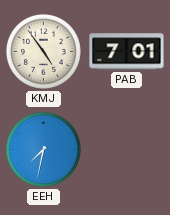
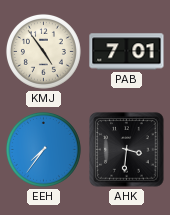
EEH: 7:32 -> 7:36 (43, 149)
AHK: none -> 3:31 (127, 150)
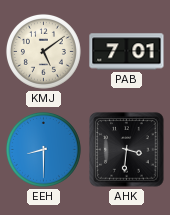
KMJ: 4:54 -> 5:09 (43, 51)
EEH: 7:36 -> 8:30 (43, 149)
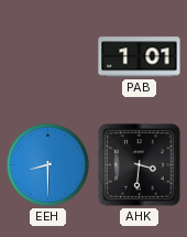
KMJ: 5:09 -> none (43, 51)
PAB: 7:01 -> 1:01 (140, 57)
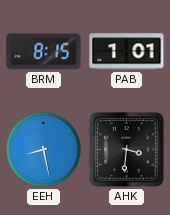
BRM: none -> 8:15 (44, 52)
EEH: 8:30 -> 8:28 (43, 149)
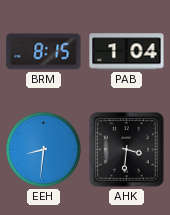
PAB: 1:01 -> 1:04 (127, 52)
EEH: 8:28 -> 8:31 (43, 149)
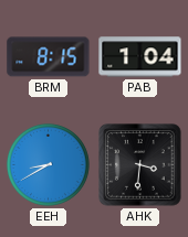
EEH: 8:31 -> 8:40 (48, 164)
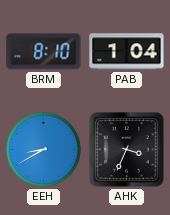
BRM: 8:15 -> 8:10 (44, 52)
AHK: 3:31 -> 3:34 (127, 150)
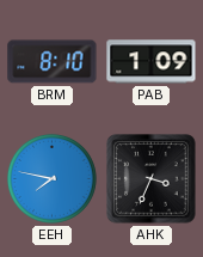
PAB: 1:04 -> 1:09 (152, 62)
EEH: 8:40 -> 7:47 (51, 178)
